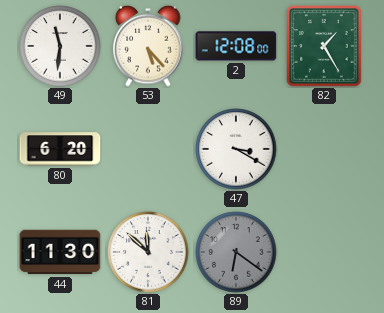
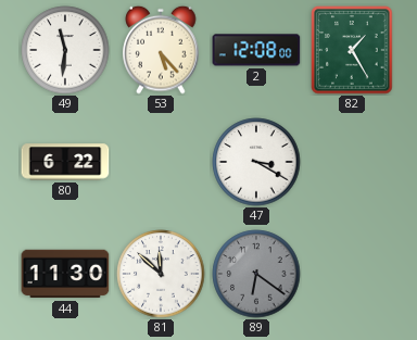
80: 6:20 -> 6:22 (65, 162)
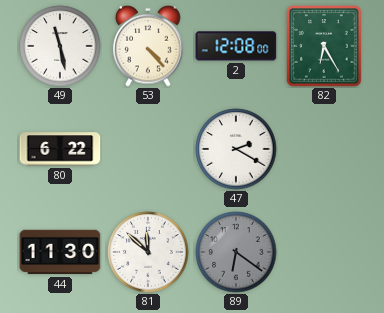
49: 11:31 -> 11:28 (60, 46)
53: 5:23 -> 4:23 (148, 46)
82: 1:25 -> 6:25 (324, 46)
47: 3:20 -> 2:20 (236, 149)
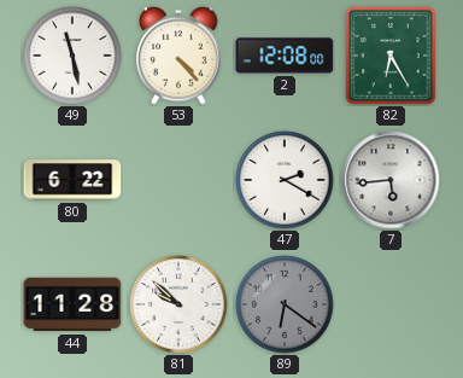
7: none -> 5:44 (391, 180)
44: 11:30 -> 11:28 (72, 304)
81: 11:52 -> 9:52 (178, 304)
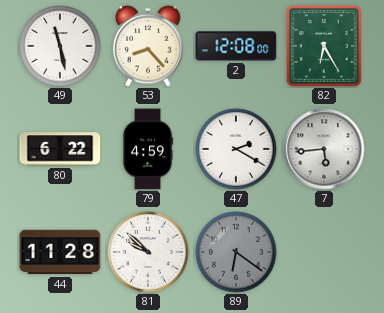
53: 4:23 -> 8:23 (148, 46)
79: none -> 4:59 (148, 149)
